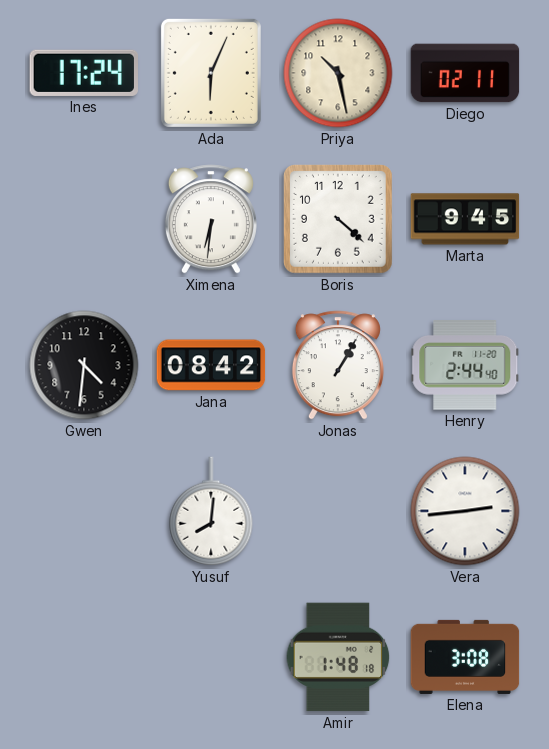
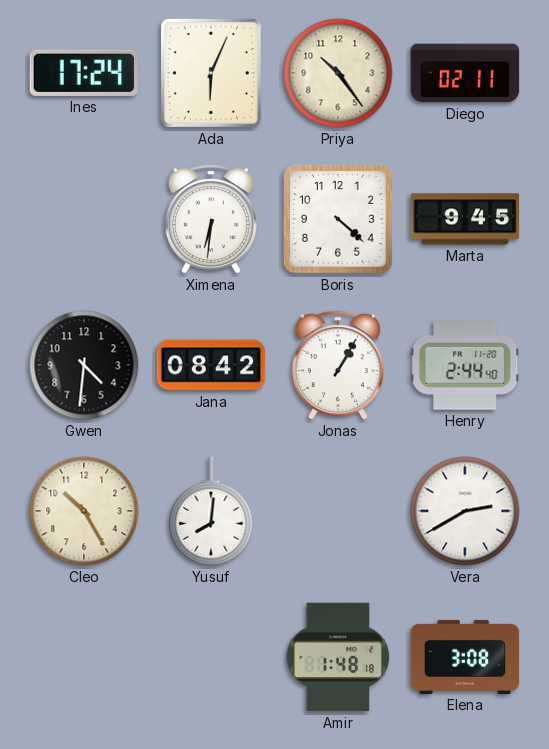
Priya: 10:28 -> 10:24 (338, 73)
Cleo: none -> 10:25 (84, 511)
Vera: 2:44 -> 2:40 (465, 511)
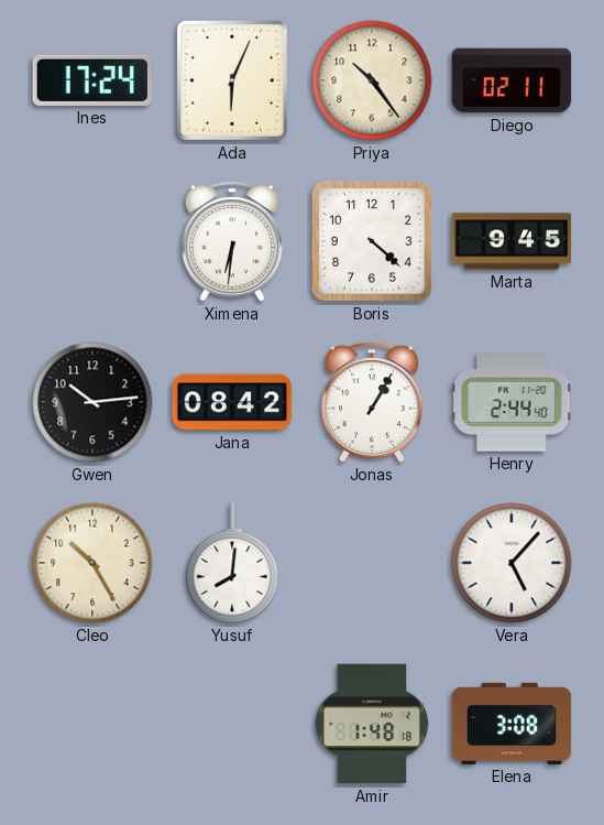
Gwen: 4:31 -> 10:14 (92, 402)
Vera: 2:40 -> 5:07 (512, 563)
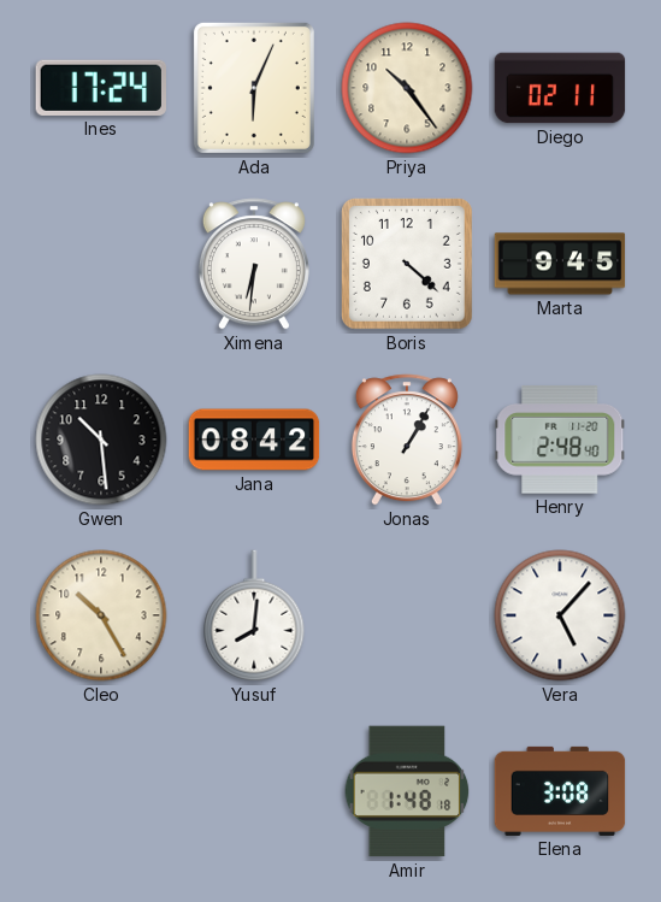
Gwen: 10:14 -> 10:29 (101, 440)
Henry: 2:44 -> 2:48 (560, 440)
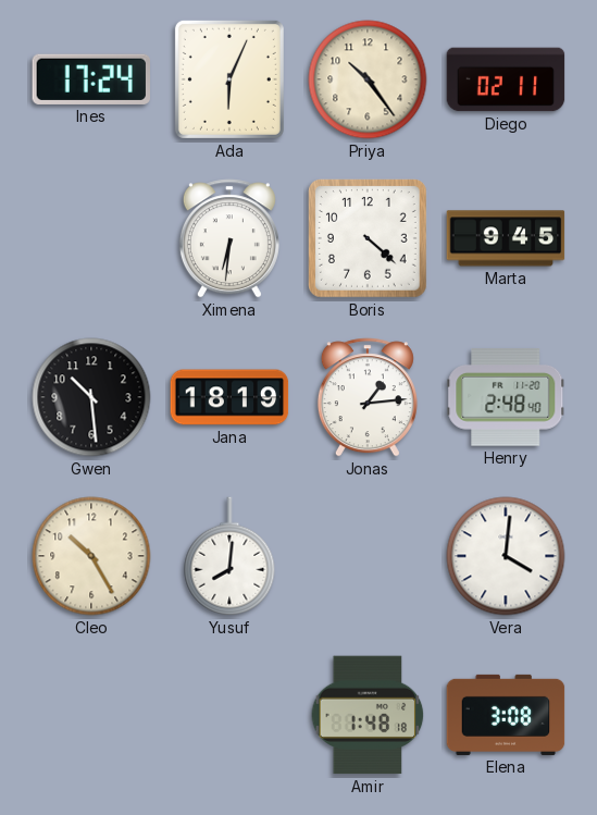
Jana: 08:42 -> 18:19 (229, 397)
Jonas: 1:05 -> 1:14 (368, 397)
Vera: 5:07 -> 4:01 (506, 556)
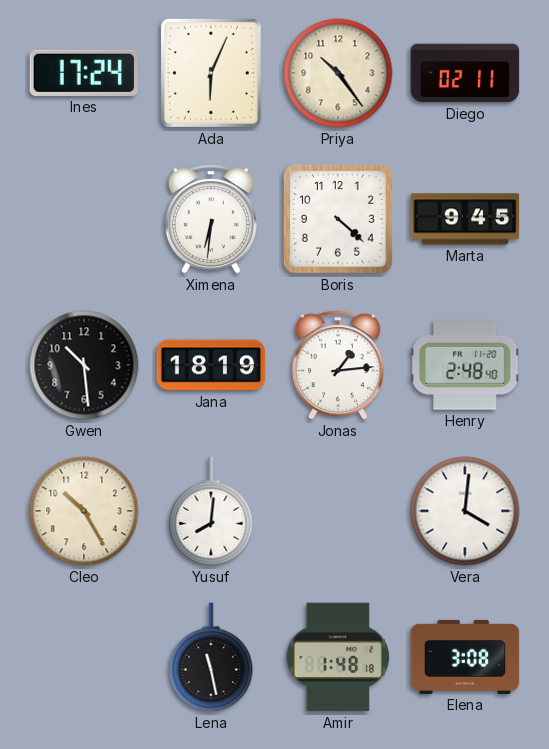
Lena: none -> 11:28 (211, 657)
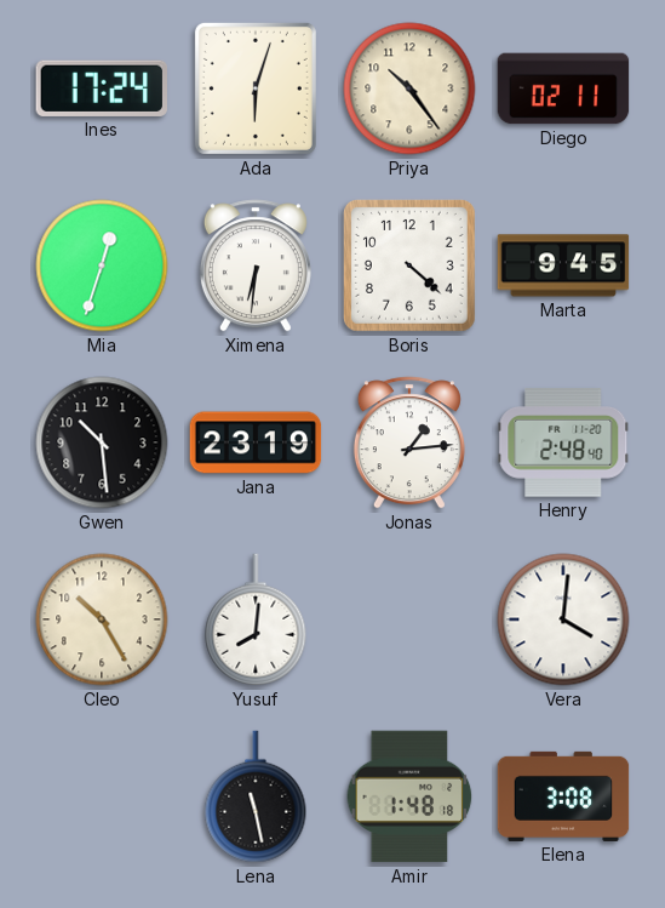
Ada: 6:04 -> 6:03 (256, 88)
Mia: none -> 12:33 (102, 265)
Jana: 18:19 -> 23:19 (256, 442)
